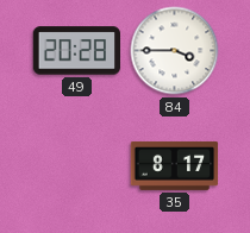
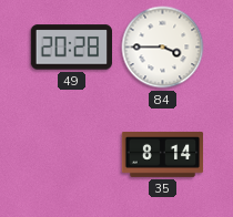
35: 8:17 -> 8:14 (163, 154)
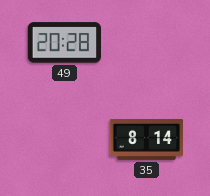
84: 3:45 -> none (163, 48)
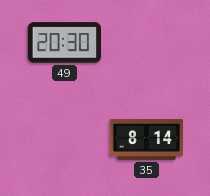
49: 20:28 -> 20:30 (65, 43)
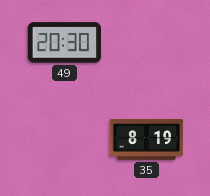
35: 8:14 -> 8:19 (147, 139)
